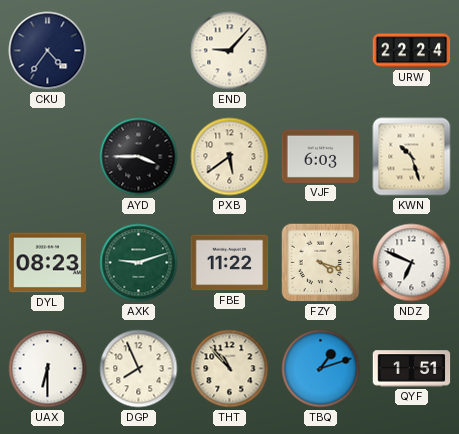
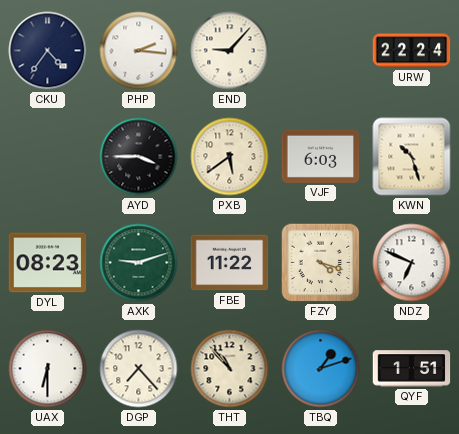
PHP: none -> 2:16 (139, 51)
DGP: 7:56 -> 7:23 (139, 369)
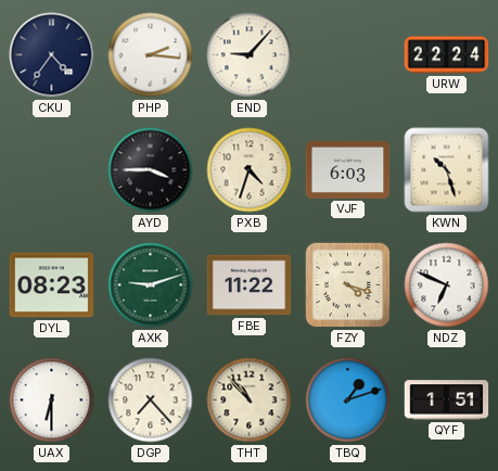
PXB: 5:39 -> 4:33 (250, 170)
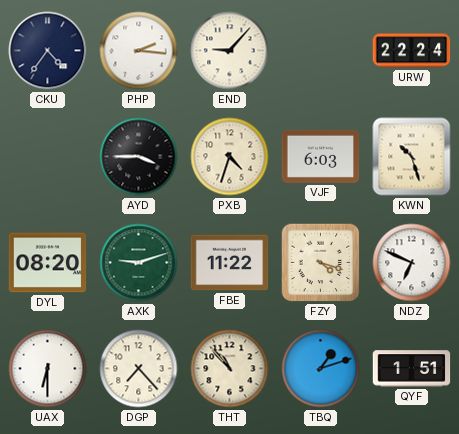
DYL: 08:23 -> 08:20 (48, 263)
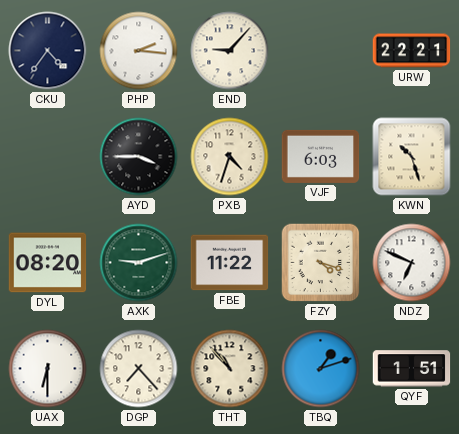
URW: 22:24 -> 22:21 (412, 51)
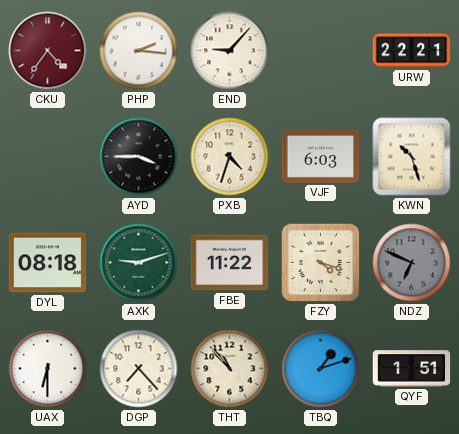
CKU dial: navy -> burgundy (48, 51)
DYL: 08:20 -> 08:18 (48, 263)
NDZ dial: white -> grey (412, 263)
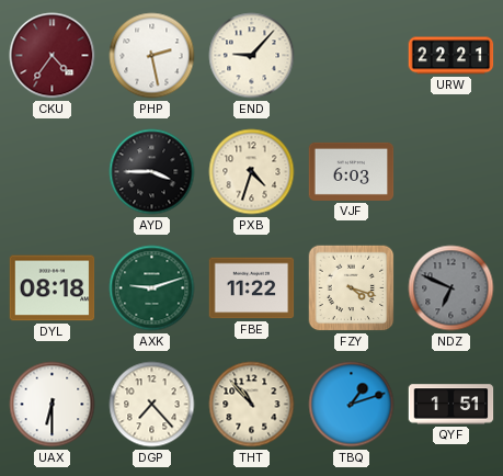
PHP: 2:16 -> 2:28 (152, 56)
KWN: 10:27 -> none (412, 157)
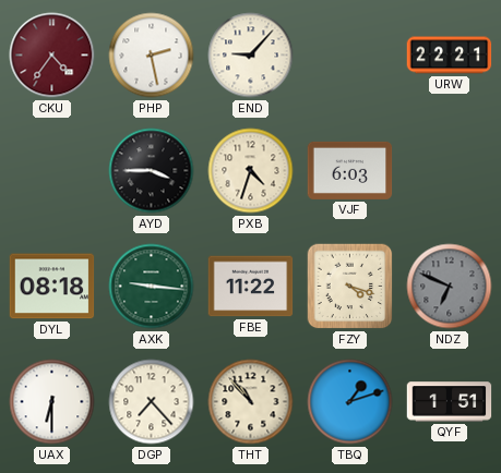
AXK: 9:12 -> 9:16 (152, 287)
